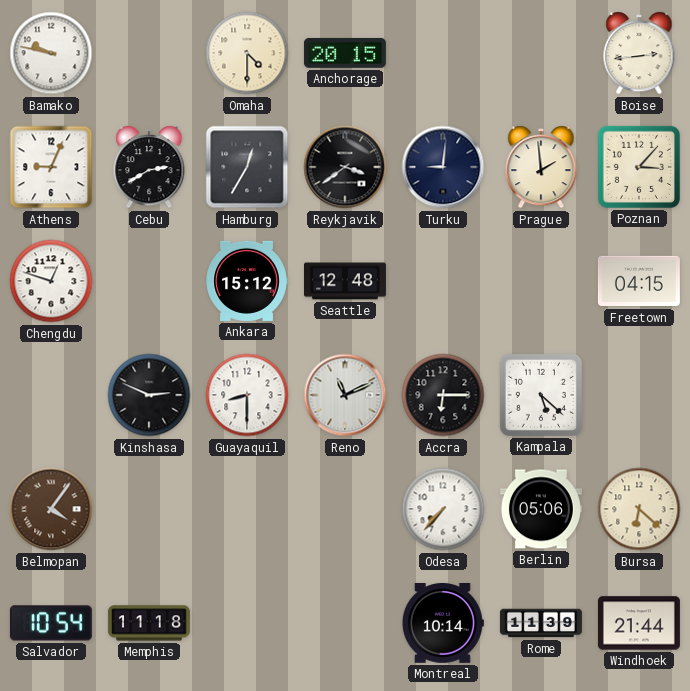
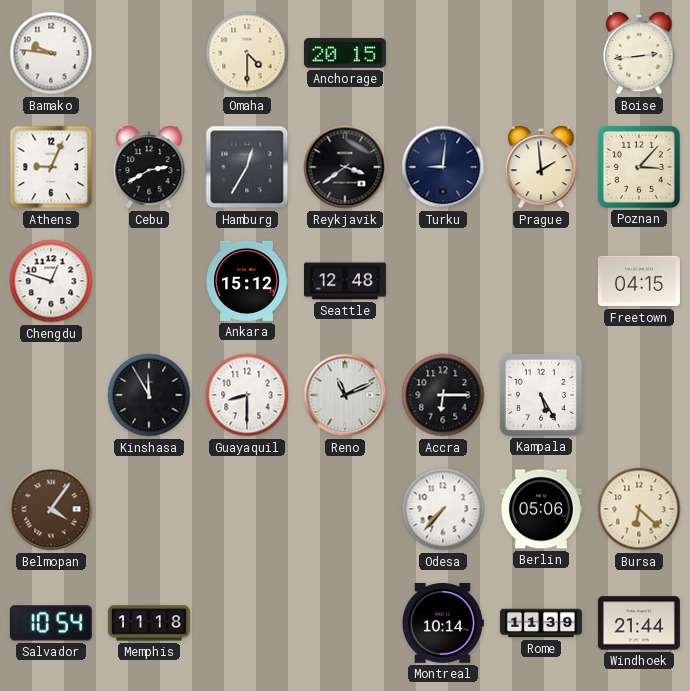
Bamako: 9:47 -> 9:46 (51, 53)
Kinshasa: 2:49 -> 11:55 (149, 395)
Kampala: 5:22 -> 5:25 (541, 395)
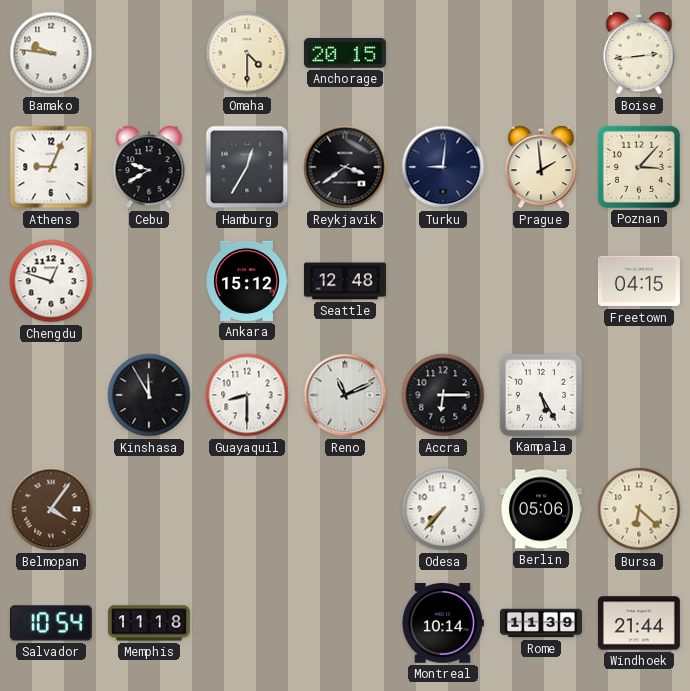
Cebu: 2:40 -> 9:40 (149, 167)
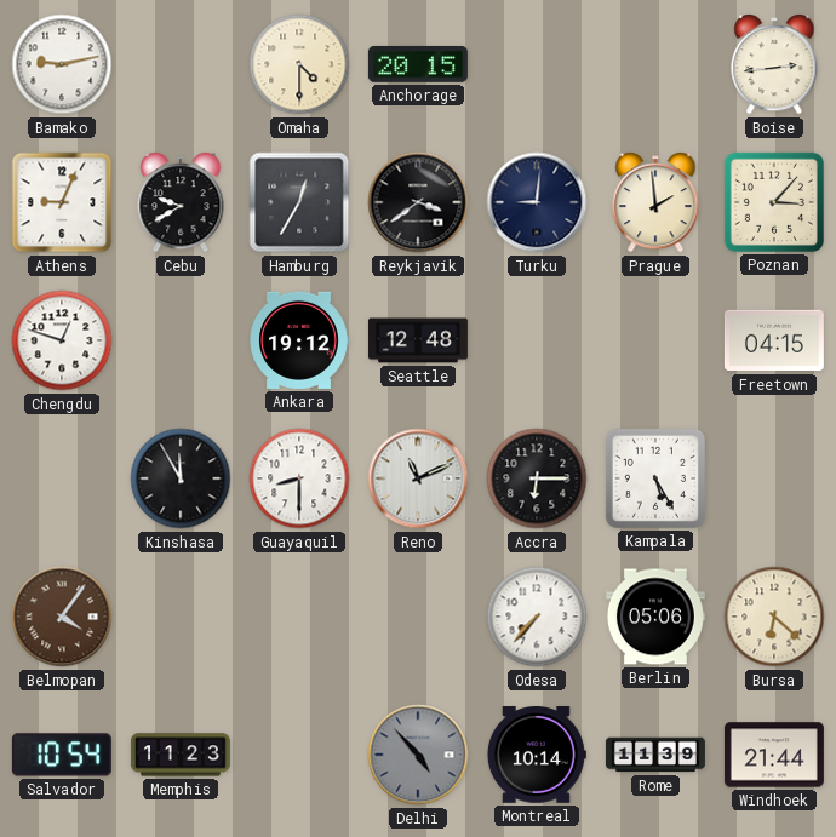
Bamako: 9:46 -> 9:13 (62, 64)
Ankara: 15:12 -> 19:12 (299, 340)
Memphis: 11:18 -> 11:23 (181, 755)
Delhi: none -> 4:53 (418, 755)
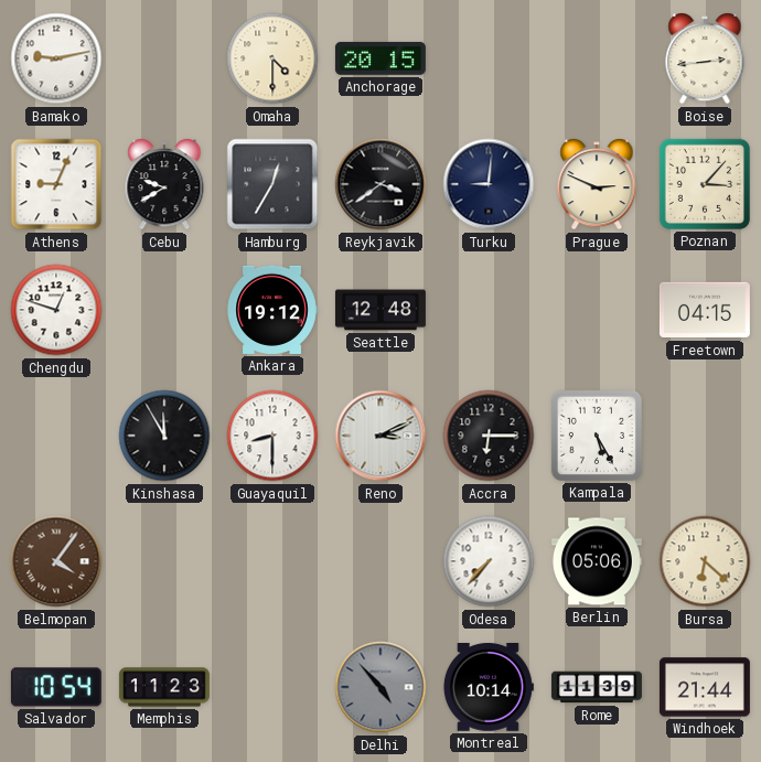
Prague: 1:59 -> 2:49 (597, 184)
Reno: 11:11 -> 3:11 (380, 436)
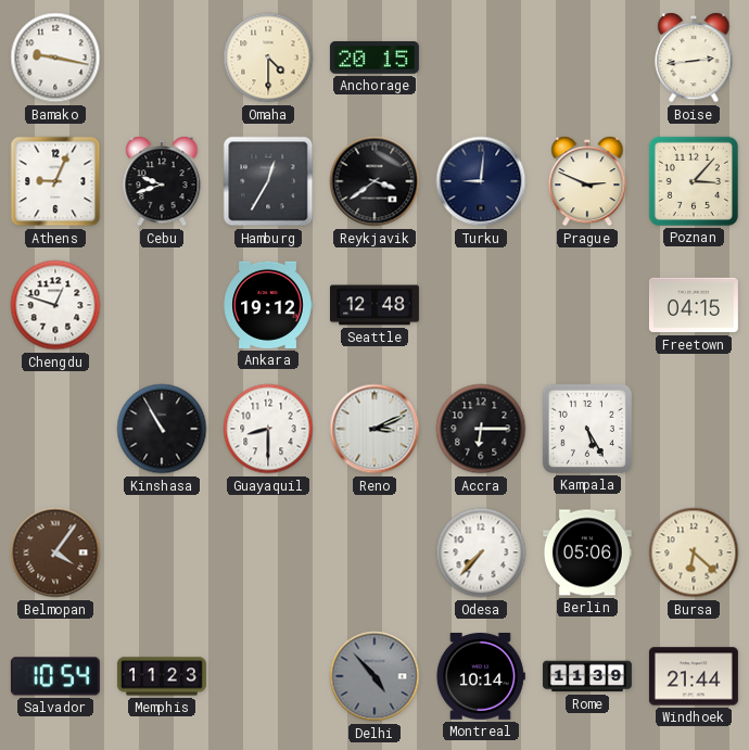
Bamako: 9:13 -> 9:17 (55, 58)
Cebu: 9:40 -> 9:42 (162, 181)
Kinshasa: 11:55 -> 10:55 (162, 429)
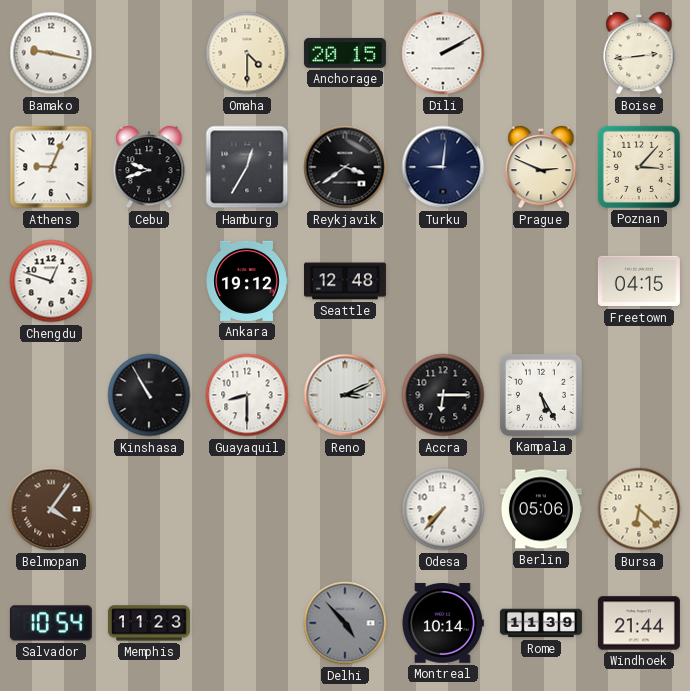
Dili: none -> 2:10 (443, 53)
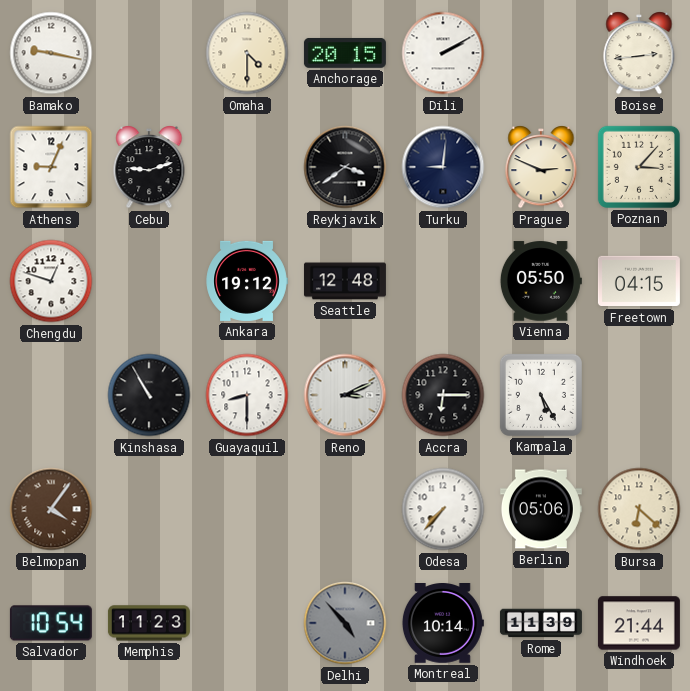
Cebu: 9:42 -> 9:12 (149, 167)
Hamburg: 12:35 -> none (247, 167)
Vienna: none -> 05:50 (541, 281)
